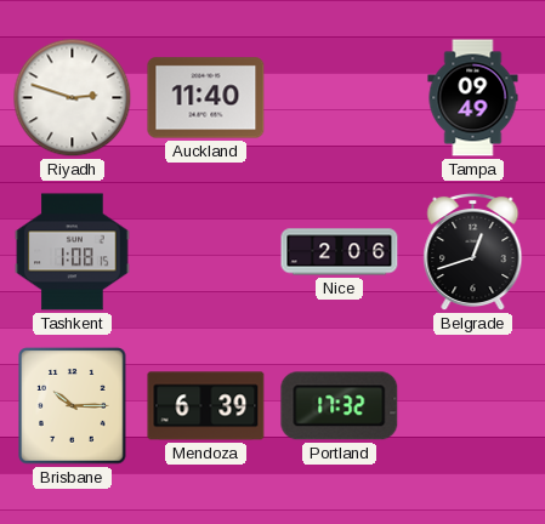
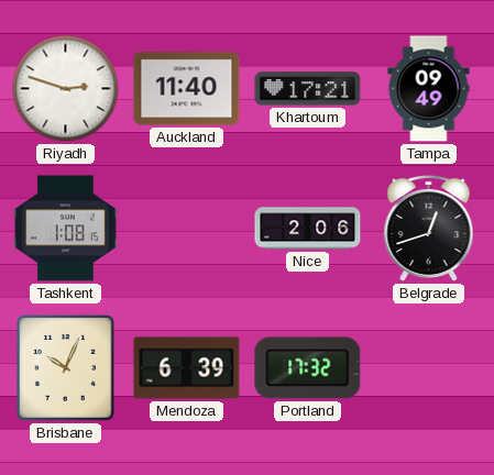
Khartoum: none -> 17:21 (308, 89)
Brisbane: 10:15 -> 10:04 (66, 368)
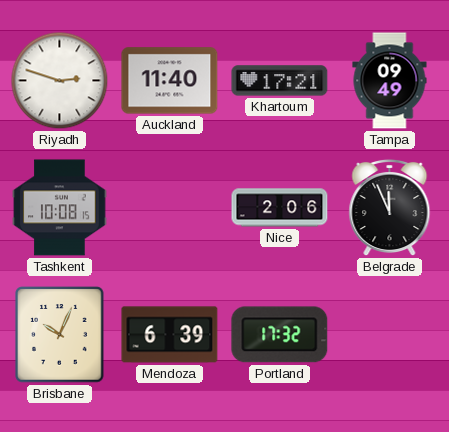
Tashkent: 1:08 -> 10:08 (60, 208)
Belgrade: 12:42 -> 11:56 (390, 208)
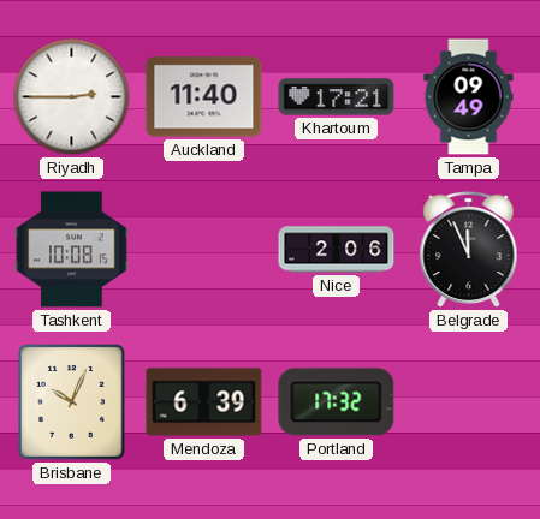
Riyadh: 2:48 -> 2:45 (72, 97)
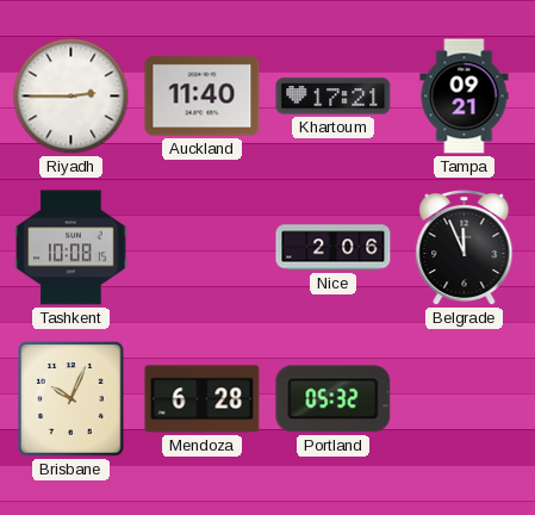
Tampa: 09:49 -> 09:21 (465, 97)
Mendoza: 6:39 -> 6:28 (203, 399)
Portland: 17:32 -> 05:32 (334, 399)
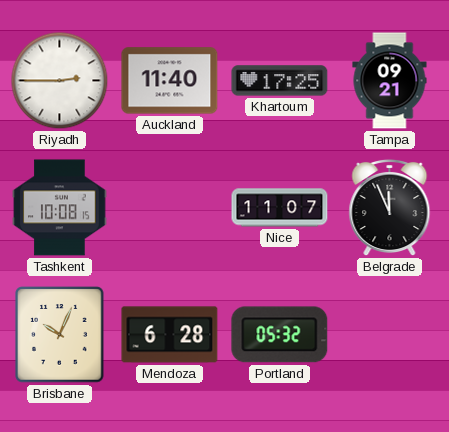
Khartoum: 17:21 -> 17:25 (280, 81)
Nice: 2:06 -> 11:07 (280, 208)
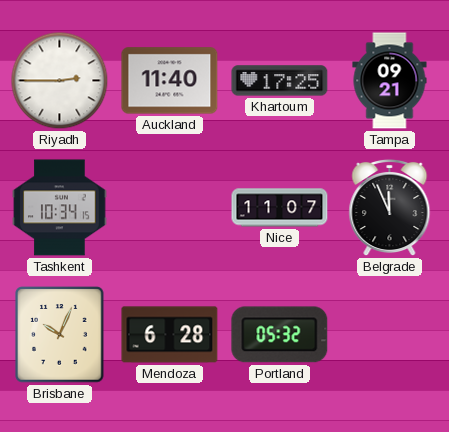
Tashkent: 10:08 -> 10:34 (60, 208)
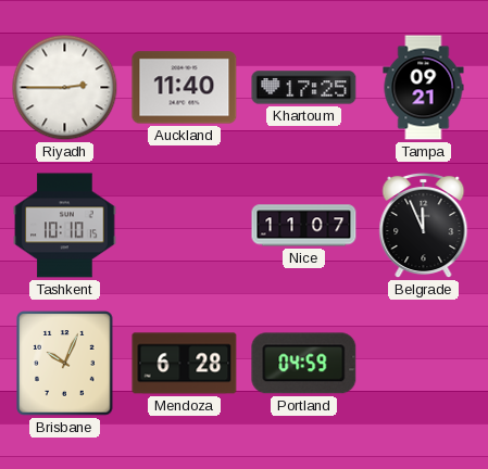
Tashkent: 10:34 -> 10:10 (65, 226)
Portland: 05:32 -> 04:59 (304, 364)
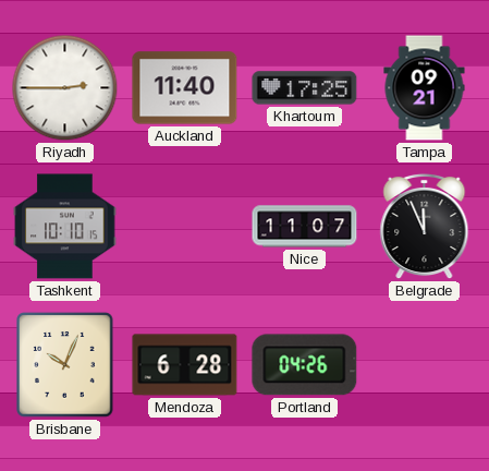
Portland: 04:59 -> 04:26 (305, 365)
